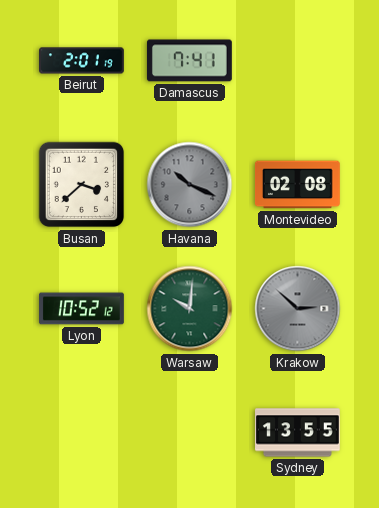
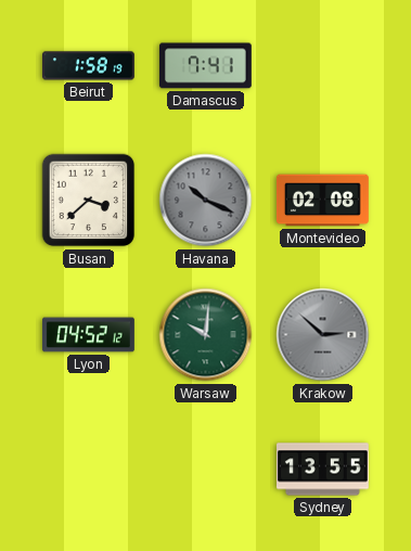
Beirut: 2:01 -> 1:58 (89, 66)
Lyon: 10:52 -> 04:52 (89, 335)
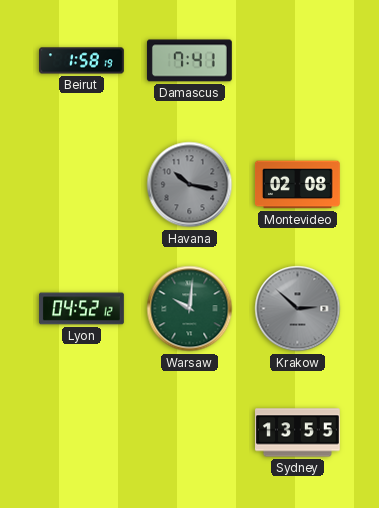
Busan: 3:38 -> none (89, 201)
Havana: 10:19 -> 10:17 (190, 185)
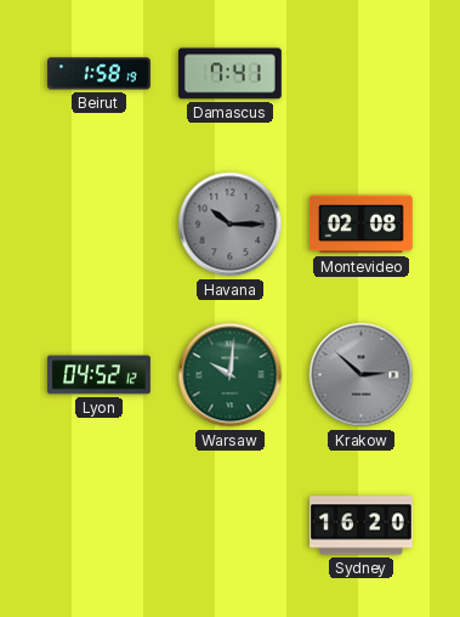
Havana: 10:17 -> 10:15 (231, 225)
Sydney: 13:55 -> 16:20 (362, 526)
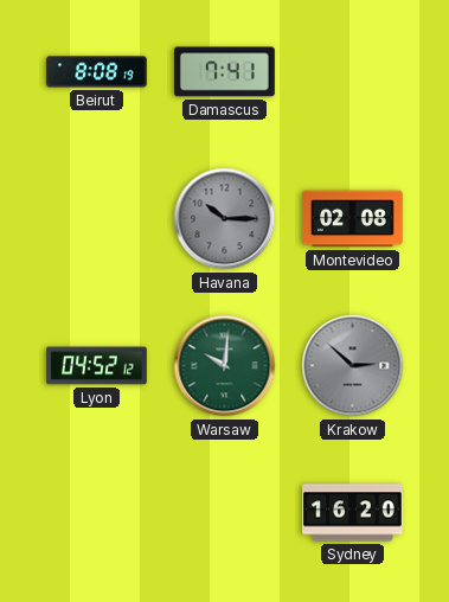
Beirut: 1:58 -> 8:08 (97, 72)
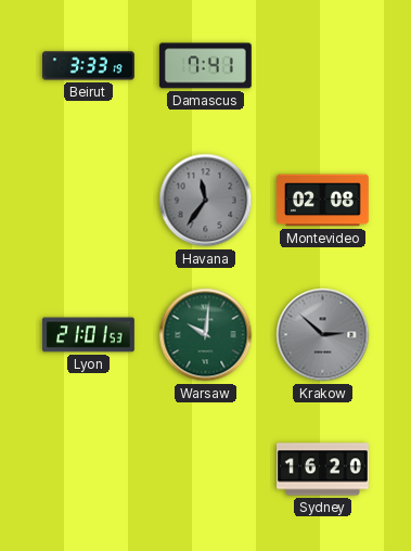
Beirut: 8:08 -> 3:33 (89, 66)
Havana: 10:15 -> 11:36 (206, 201)
Lyon: 04:52 -> 21:01 (89, 335)
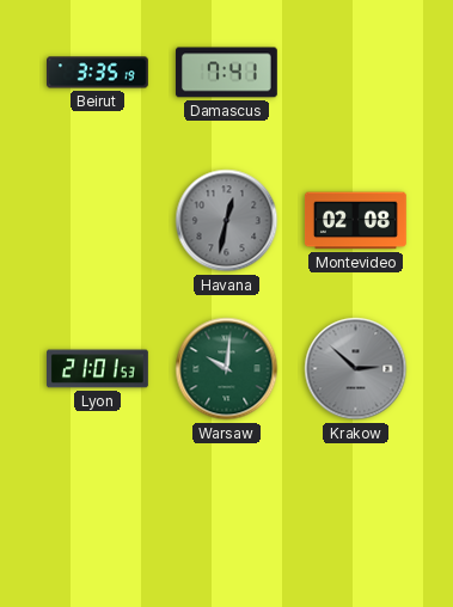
Beirut: 3:33 -> 3:35 (98, 73)
Havana: 11:36 -> 12:32 (227, 221)
Sydney: 16:20 -> none (323, 470)
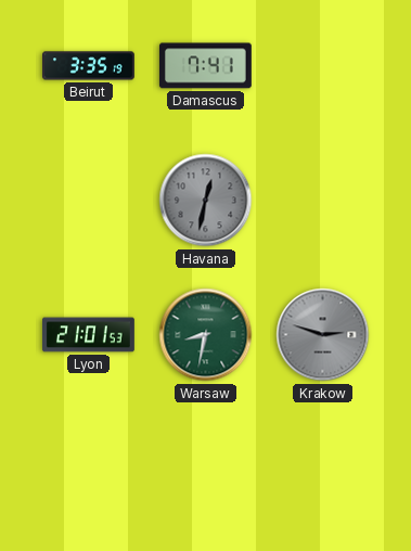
Montevideo: 02:08 -> none (355, 221)
Warsaw: 10:01 -> 8:32 (206, 335)
Krakow: 2:52 -> 2:48 (323, 335)
